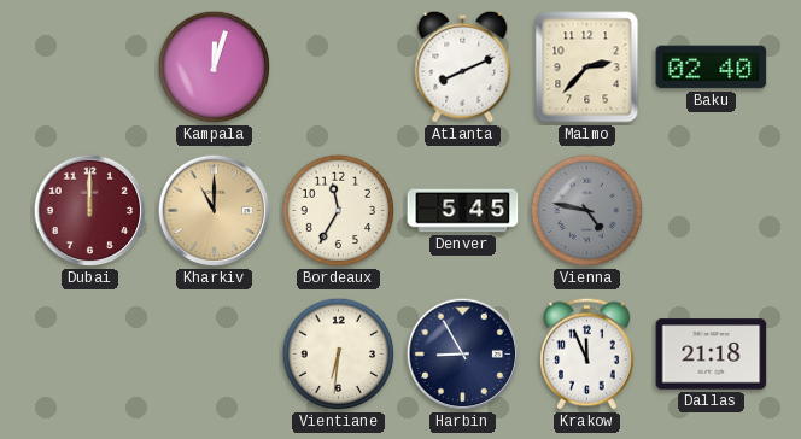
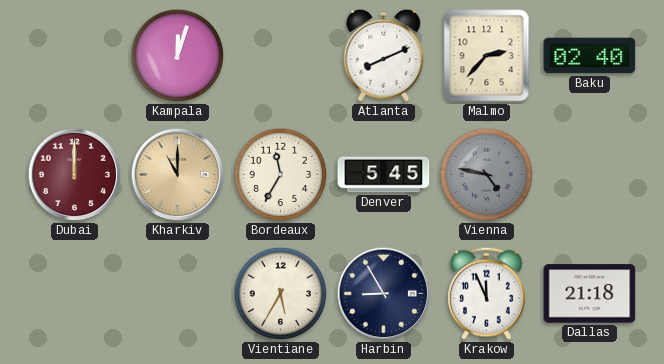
Vientiane: 6:31 -> 5:35 (281, 294)
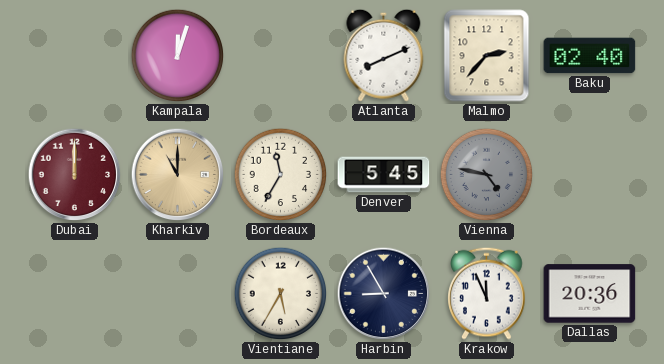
Dallas: 21:18 -> 20:36 (590, 294)
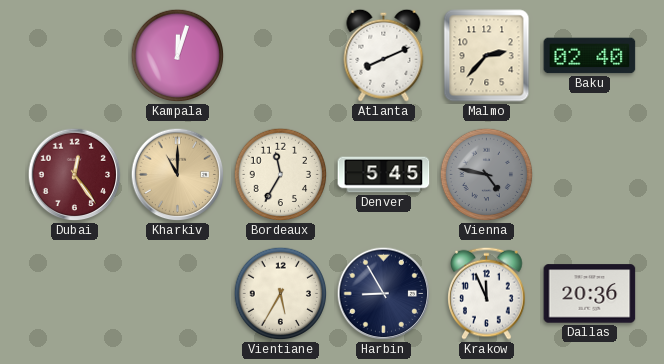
Dubai: 12:00 -> 12:24 (75, 175)
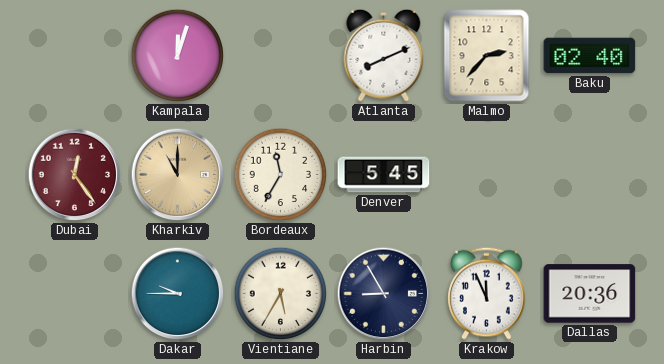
Vienna: 4:47 -> none (487, 175)
Dakar: none -> 9:45 (178, 294)
